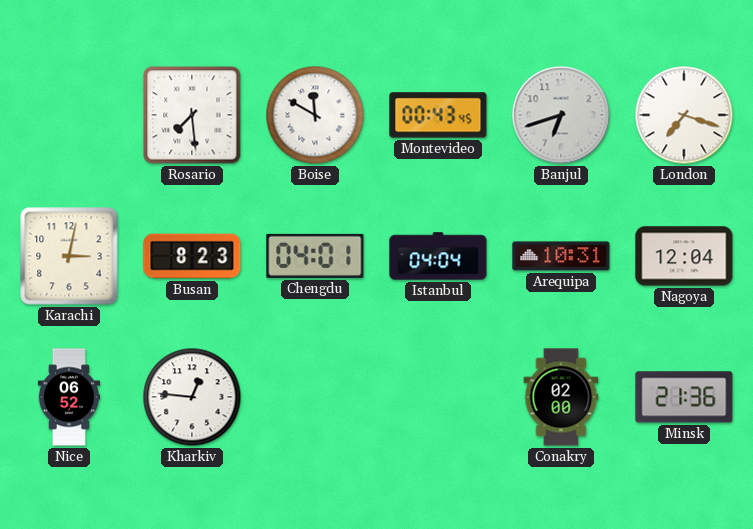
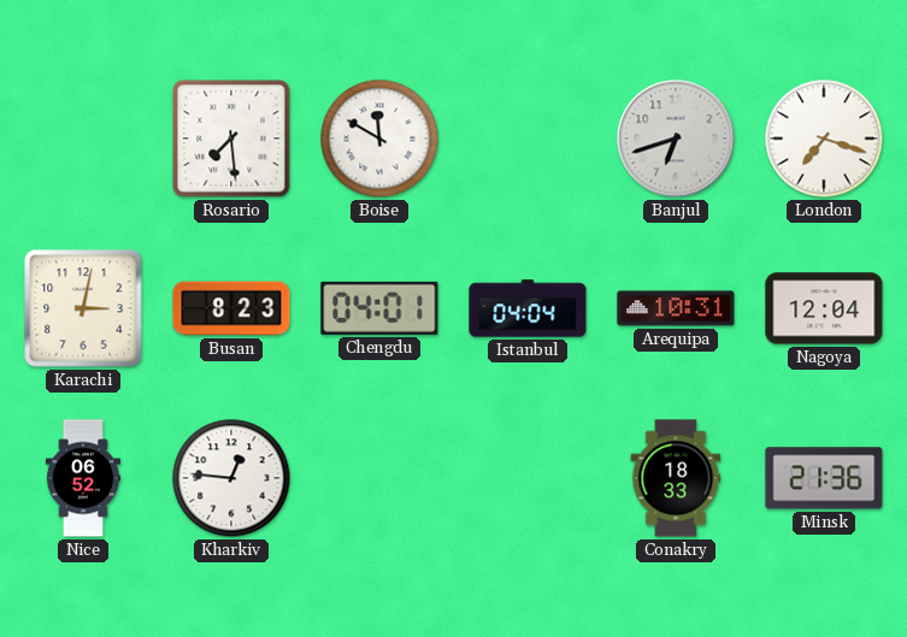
Montevideo: 00:43 -> none (438, 115)
Conakry: 02:00 -> 18:33 (676, 478)
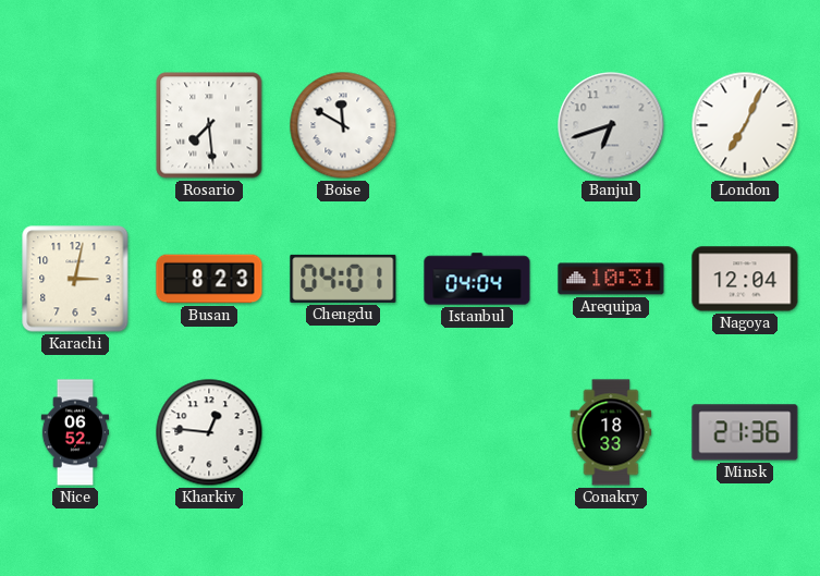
London: 7:18 -> 7:04 (745, 125)
